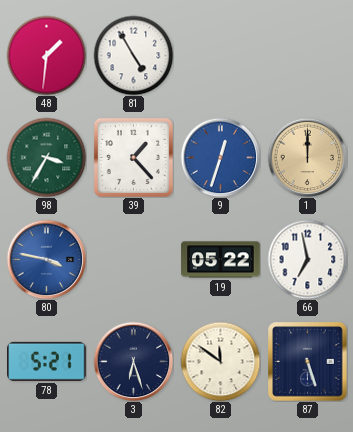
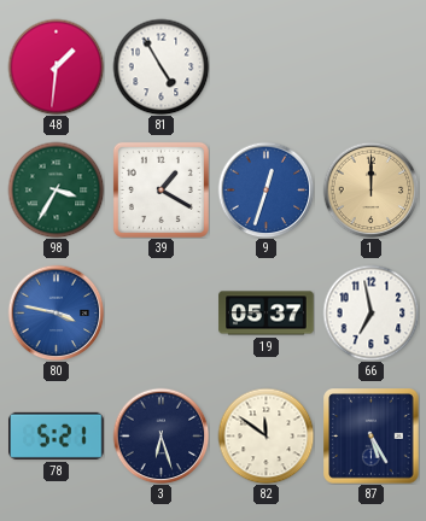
39: 1:23 -> 1:20 (161, 189)
19: 05:22 -> 05:37 (267, 314)
87: 5:27 -> 5:25 (372, 437)
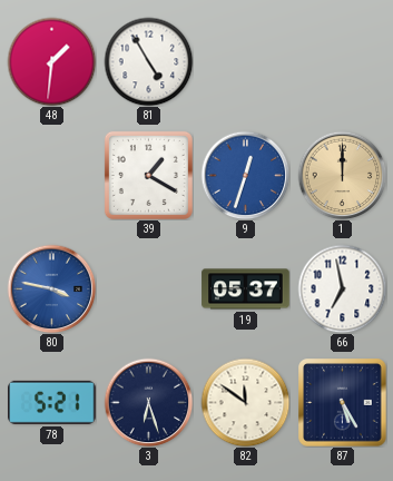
98: 3:35 -> none (56, 189)
